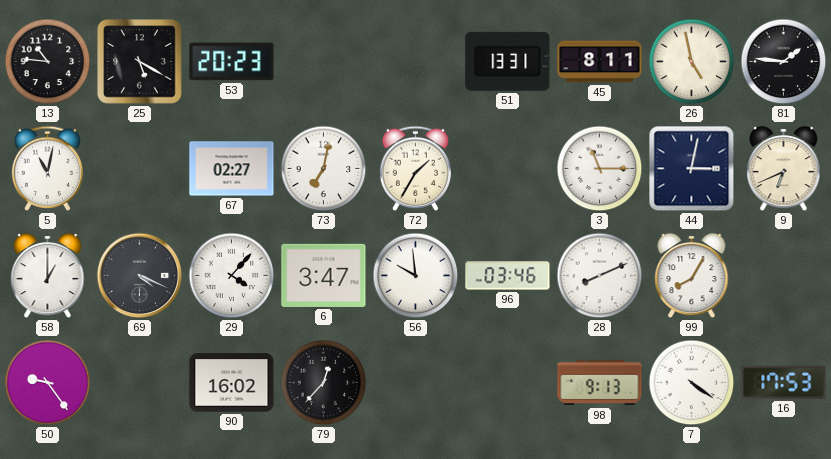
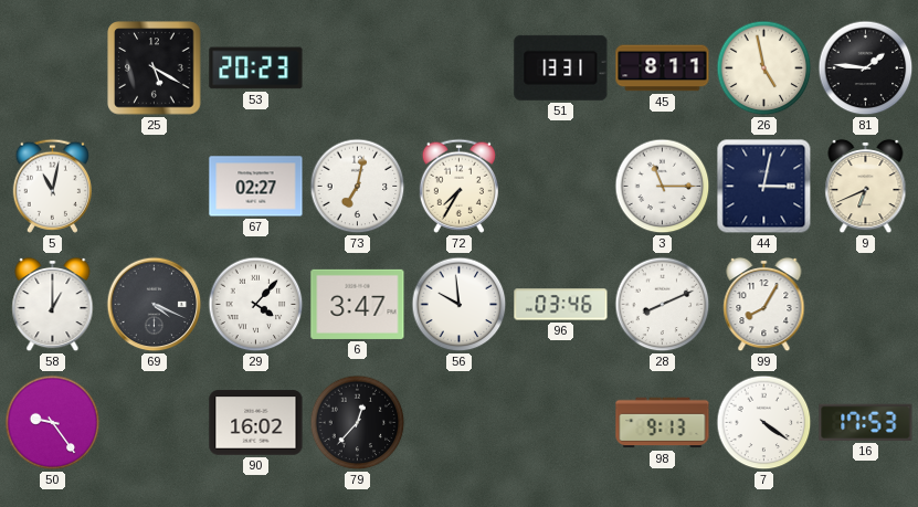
13: 10:46 -> none (48, 62)
72: 1:35 -> 7:35 (458, 186)
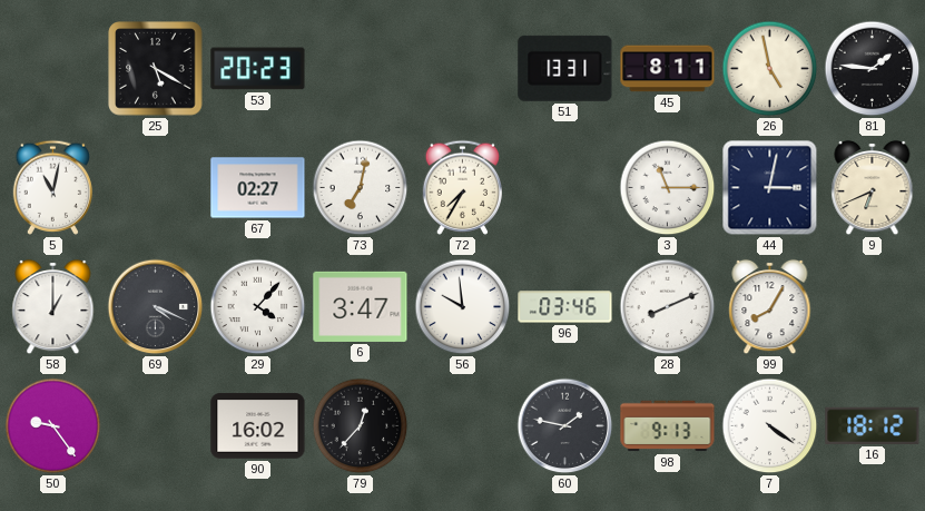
60: none -> 1:47 (565, 426)
16: 17:53 -> 18:12 (873, 425)
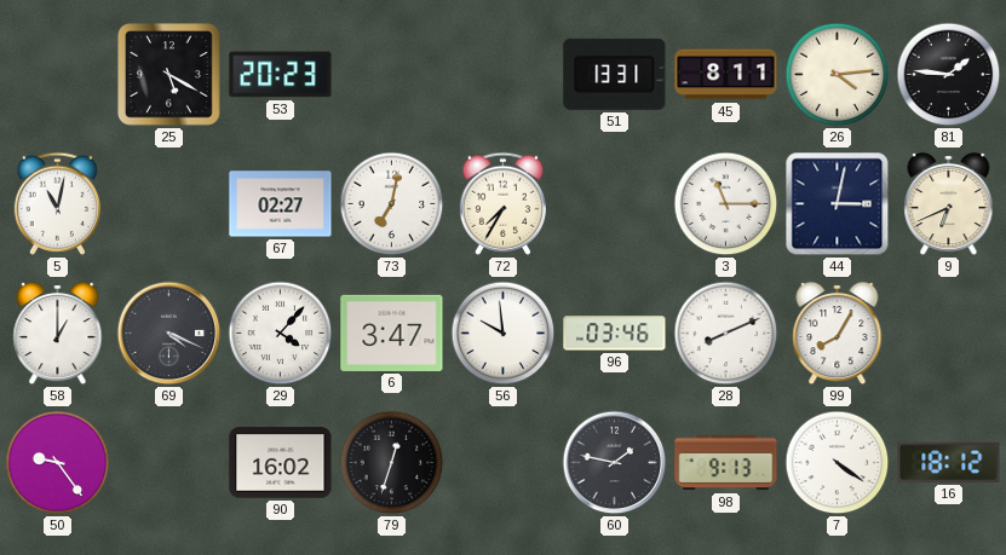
26: 4:58 -> 4:14 (838, 75)
79: 12:37 -> 12:33 (392, 463)
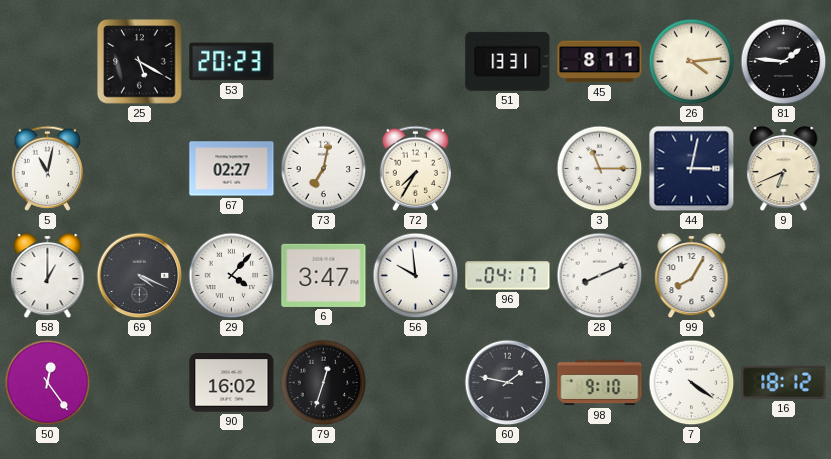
96: 03:46 -> 04:17 (508, 276)
50: 9:24 -> 12:24 (48, 383)
98: 9:13 -> 9:10 (600, 383)
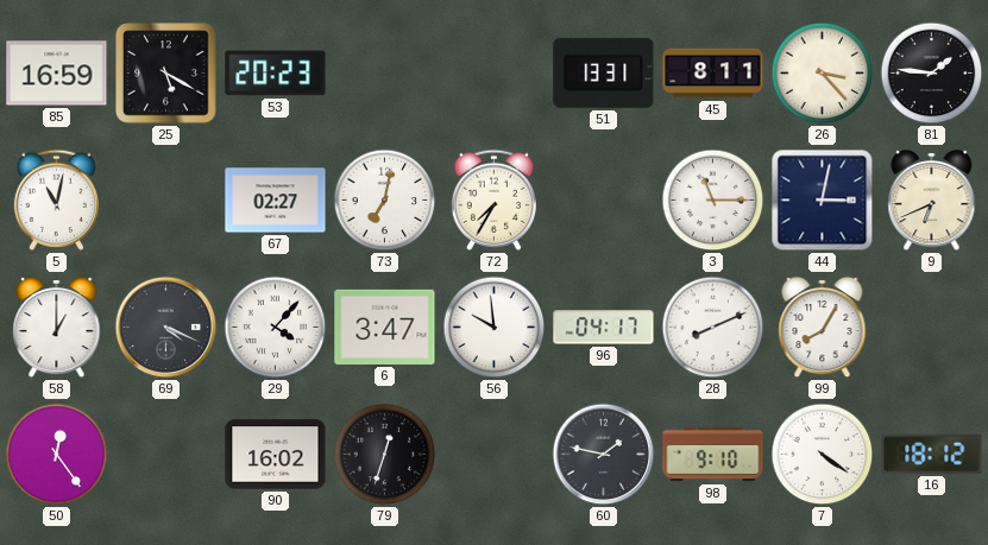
85: none -> 16:59 (57, 74)
26: 4:14 -> 3:23 (823, 74)
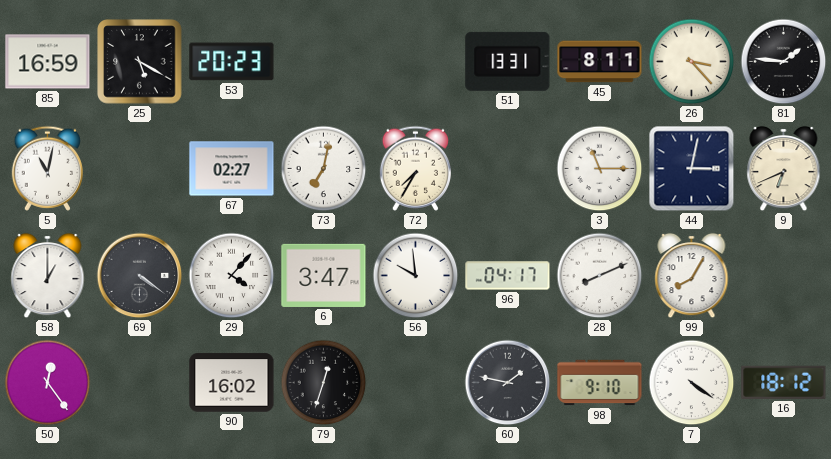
69: 4:19 -> 4:21 (140, 276)
